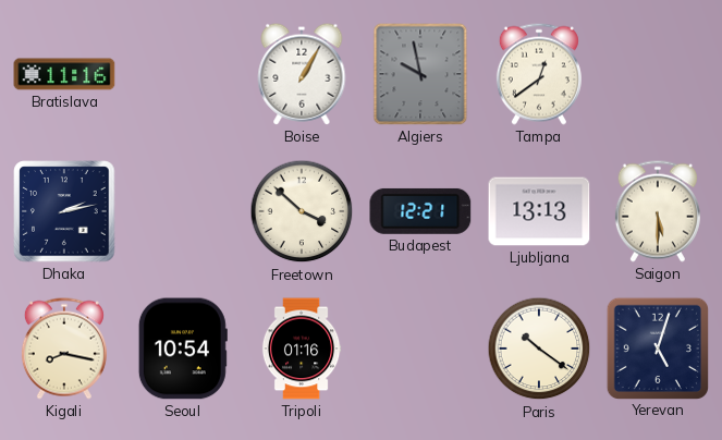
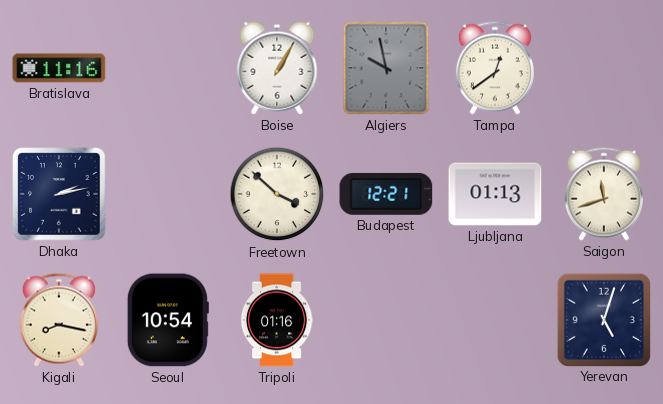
Ljubljana: 13:13 -> 01:13 (495, 194)
Saigon: 5:30 -> 11:42 (604, 194)
Paris: 10:21 -> none (539, 349)
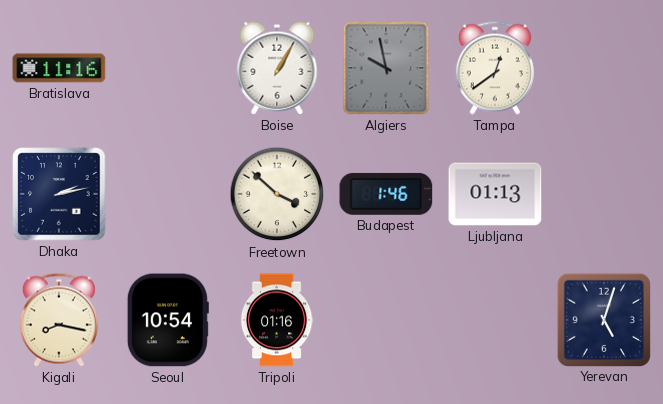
Budapest: 12:21 -> 1:46 (386, 194)
Saigon: 11:42 -> none (604, 194)
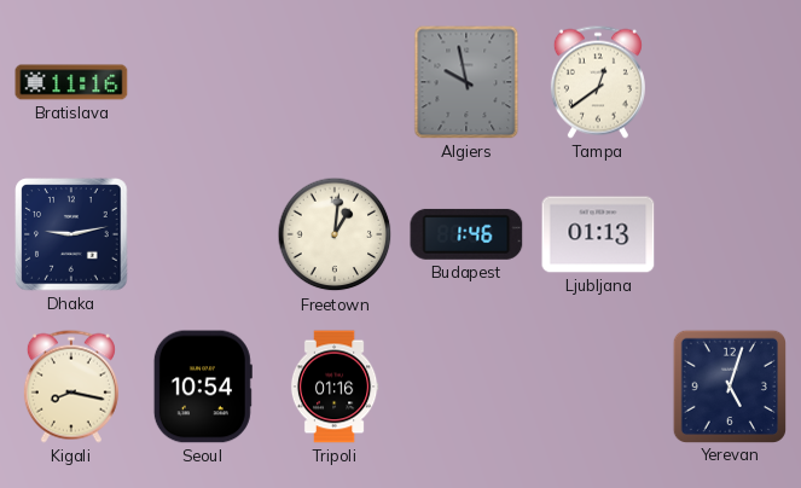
Boise: 1:05 -> none (277, 68)
Dhaka: 2:13 -> 9:13 (71, 234)
Freetown: 3:52 -> 1:01 (335, 234)
